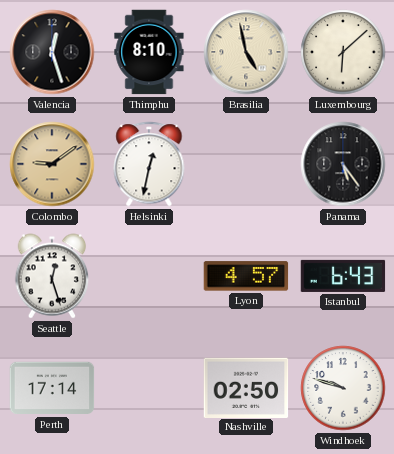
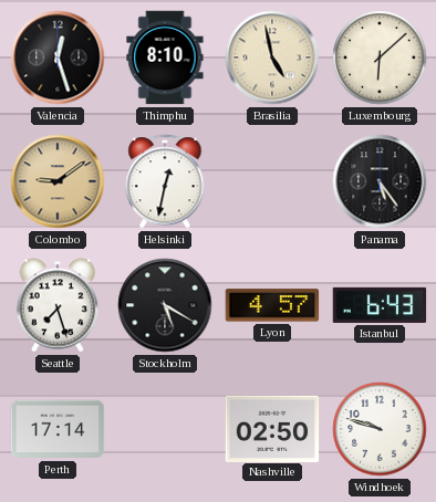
Seattle: 12:27 -> 7:27 (58, 305)
Stockholm: none -> 5:20 (165, 305)
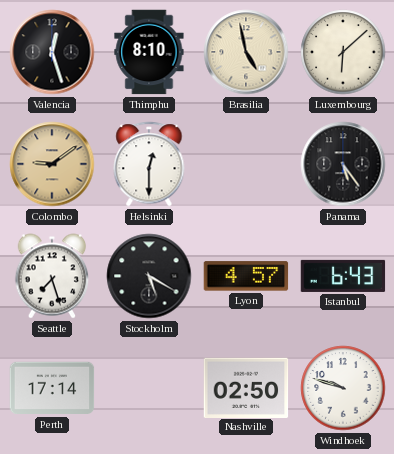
Helsinki: 12:32 -> 12:30 (149, 164)
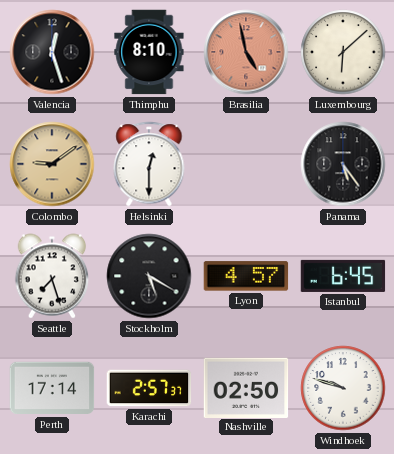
Brasilia dial: cream -> salmon (246, 52)
Istanbul: 6:43 -> 6:45 (343, 276)
Karachi: none -> 2:57 (149, 388)
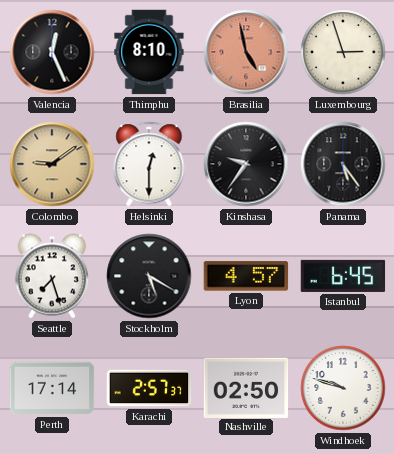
Valencia: 12:27 -> 12:26 (52, 52)
Luxembourg: 6:08 -> 2:57 (343, 52)
Kinshasa: none -> 9:36 (246, 164)
